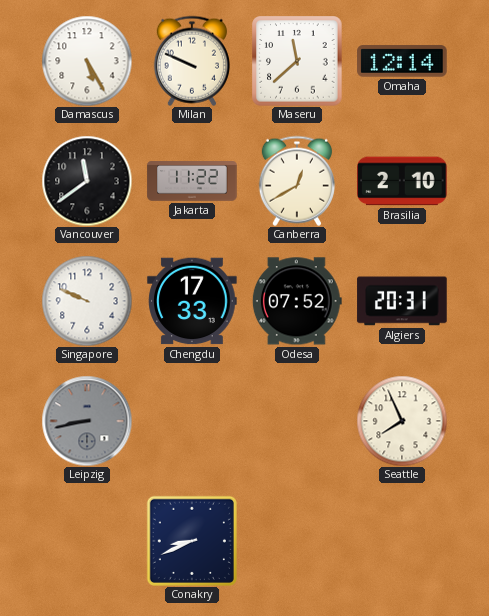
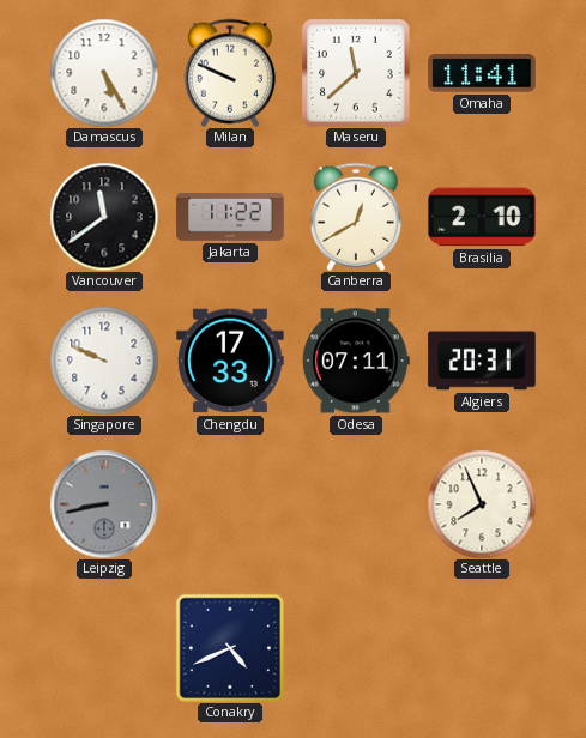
Omaha: 12:14 -> 11:41 (482, 73)
Odesa: 07:52 -> 07:11 (356, 361)
Conakry: 8:41 -> 4:41 (230, 648)
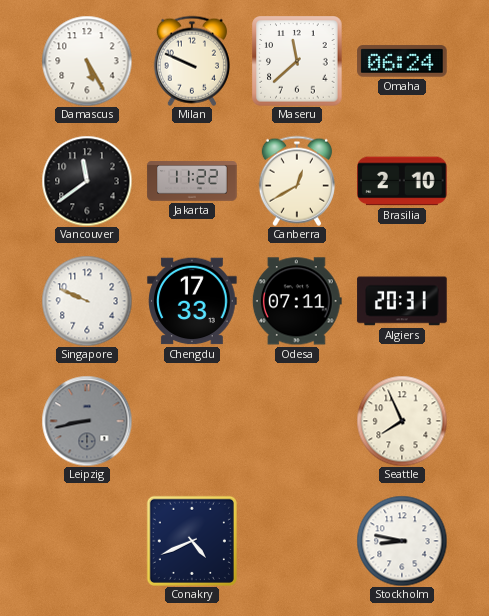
Omaha: 11:41 -> 06:24 (402, 61)
Stockholm: none -> 8:47 (402, 541)
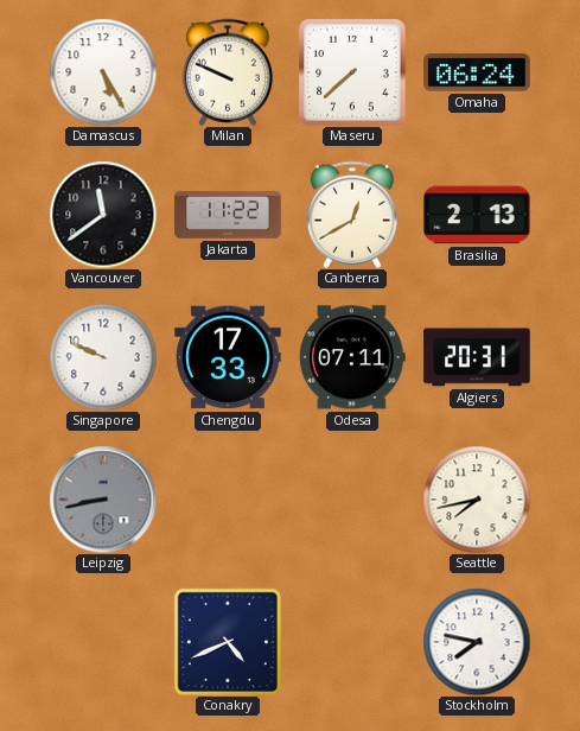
Maseru: 11:38 -> 7:38 (352, 72)
Brasilia: 2:10 -> 2:13 (477, 215)
Seattle: 7:56 -> 7:43 (477, 500)
Stockholm: 8:47 -> 7:47 (477, 642)
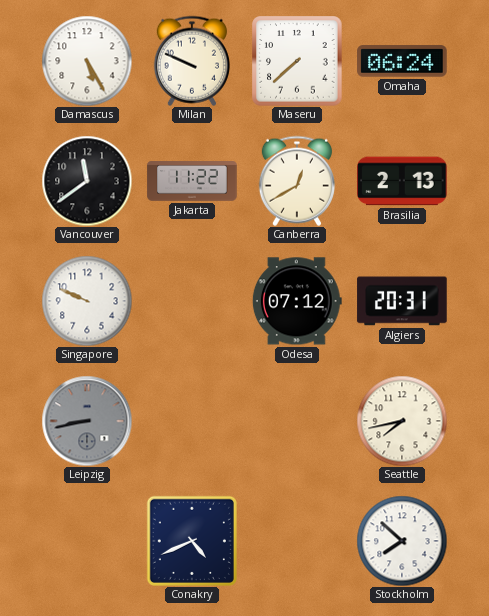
Chengdu: 17:33 -> none (228, 357)
Odesa: 07:11 -> 07:12 (297, 301)
Stockholm: 7:47 -> 7:52 (402, 541)
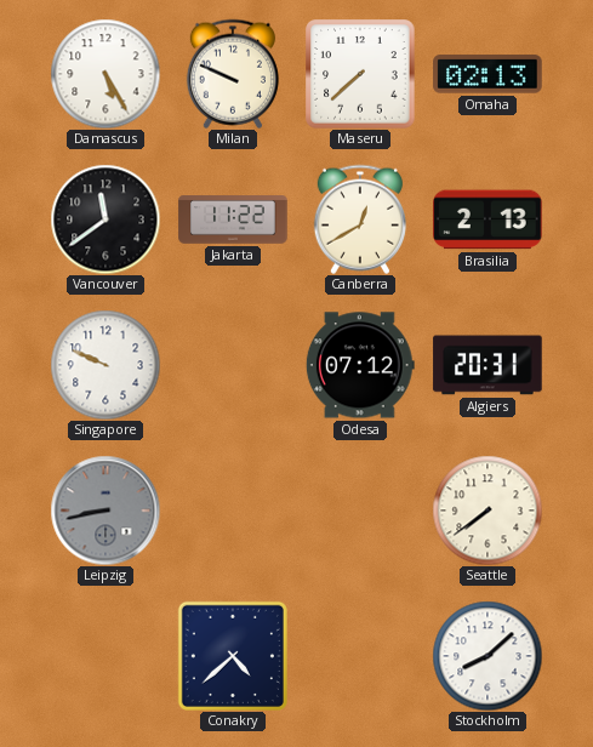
Omaha: 06:24 -> 02:13 (487, 74)
Seattle: 7:43 -> 7:39 (487, 511)
Conakry: 4:41 -> 4:38 (233, 656)
Stockholm: 7:52 -> 8:08 (487, 656)
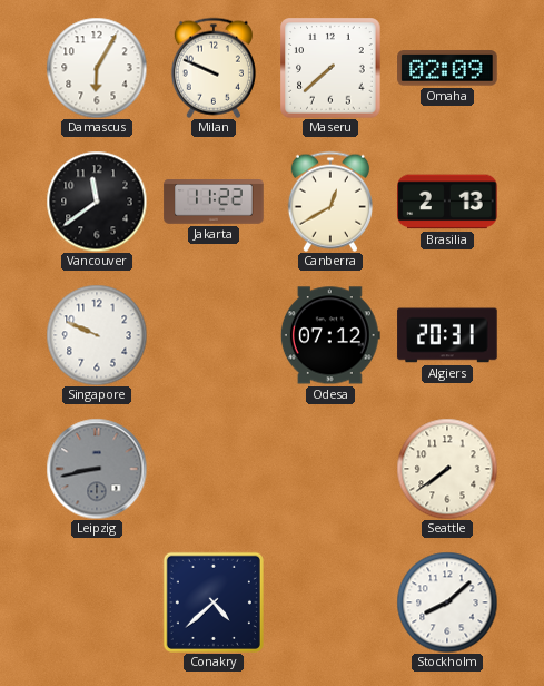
Damascus: 5:25 -> 6:05 (97, 68)
Omaha: 02:13 -> 02:09 (447, 68)
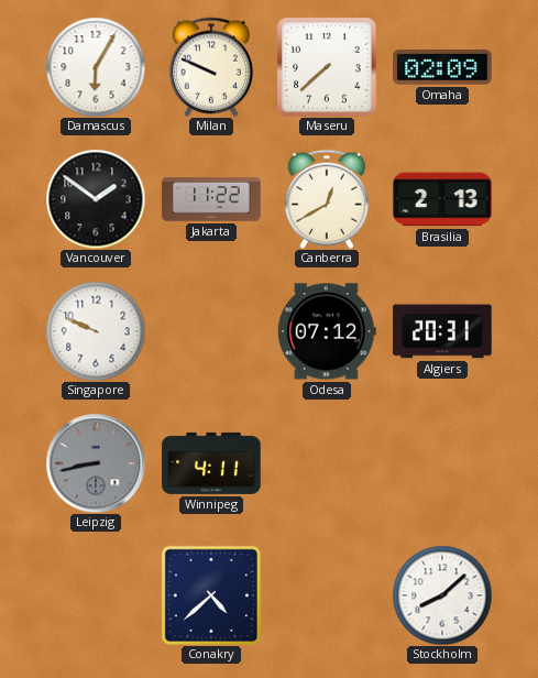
Vancouver: 11:39 -> 1:51 (96, 199)
Winnipeg: none -> 4:11 (211, 463)
Seattle: 7:39 -> none (447, 469)
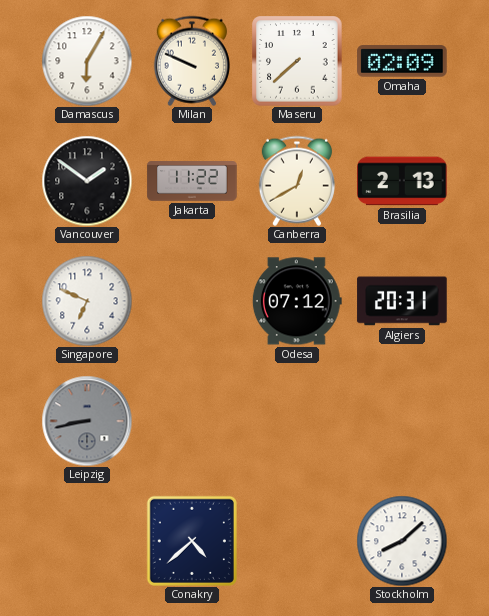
Singapore: 9:49 -> 6:49 (87, 301)
Winnipeg: 4:11 -> none (211, 463)
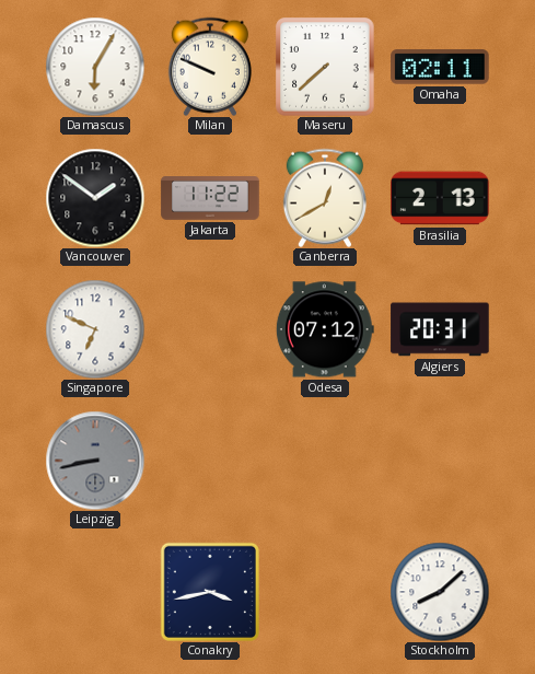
Omaha: 02:09 -> 02:11 (440, 67)
Conakry: 4:38 -> 3:43 (210, 592)
